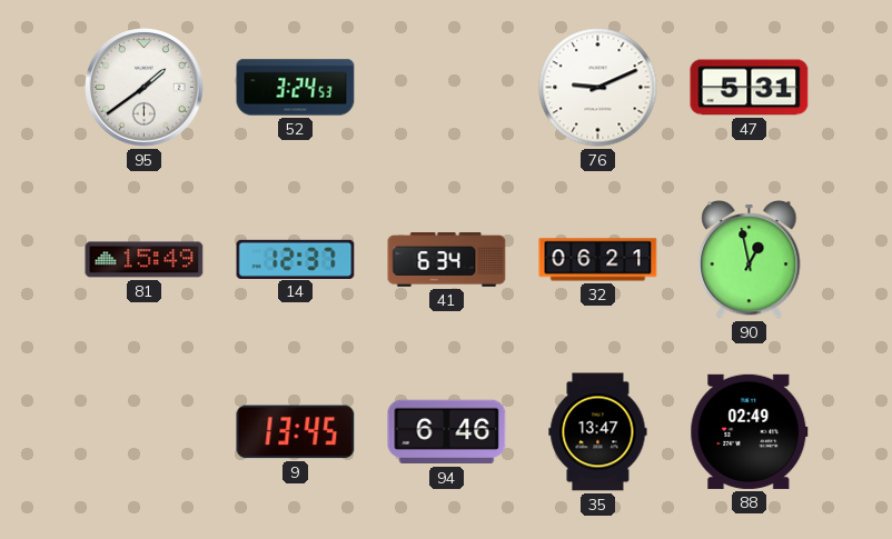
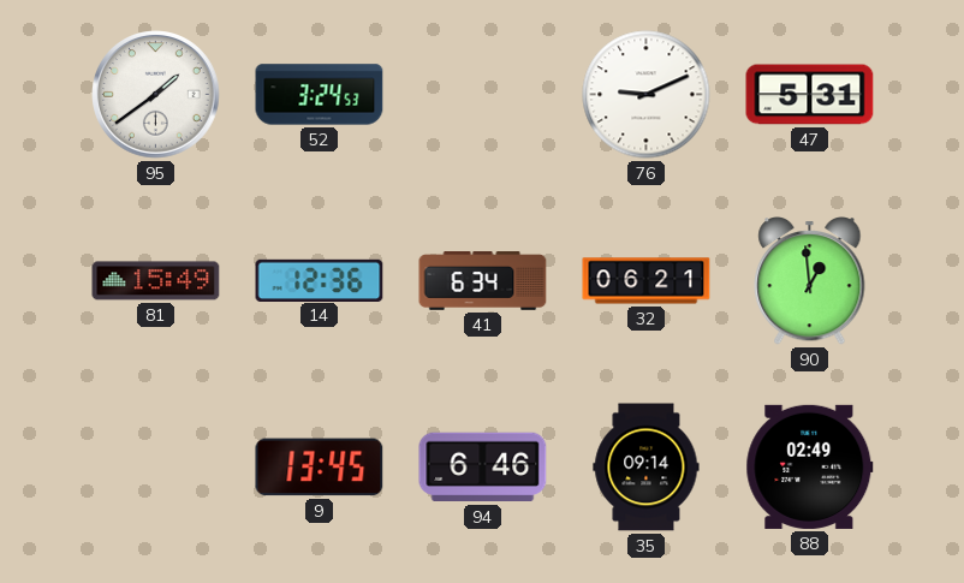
14: 12:37 -> 12:36 (320, 280)
90: 12:58 -> 12:59 (810, 281)
35: 13:47 -> 09:14 (647, 468)
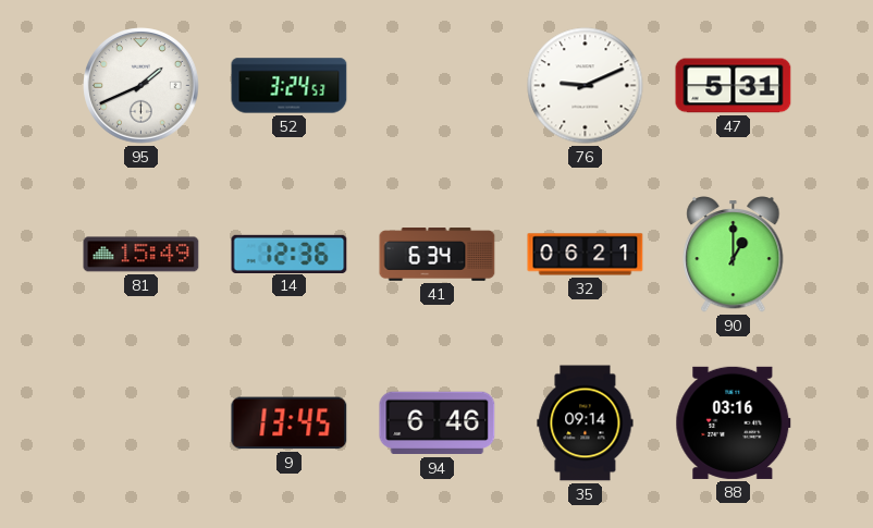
95: 1:39 -> 1:41 (142, 86)
90: 12:59 -> 1:00 (734, 255)
88: 02:49 -> 03:16 (734, 422)
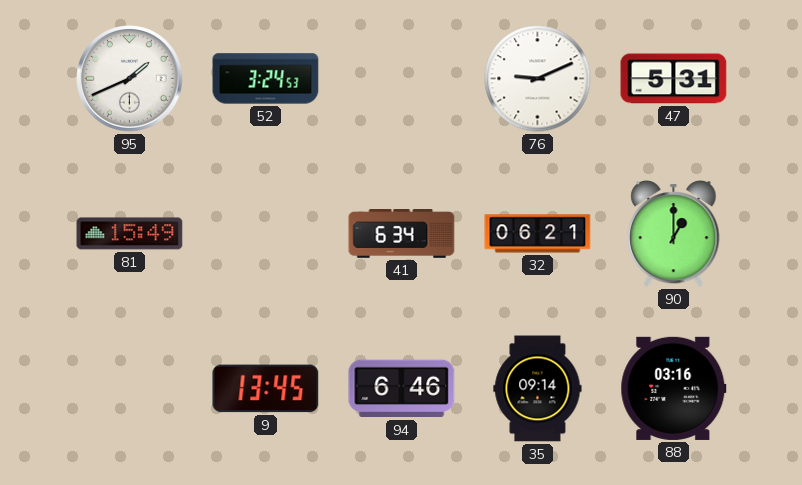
14: 12:36 -> none (290, 254)
